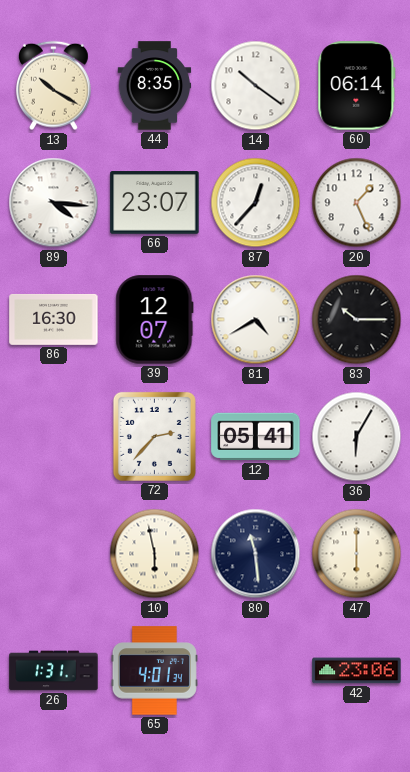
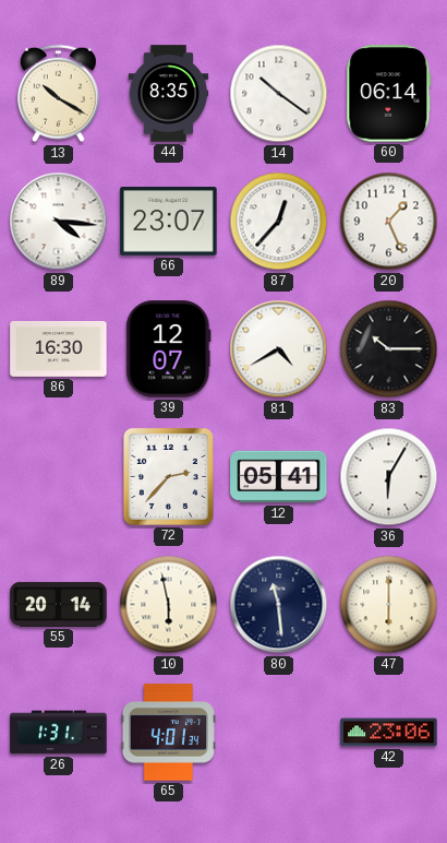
55: none -> 20:14 (59, 604)
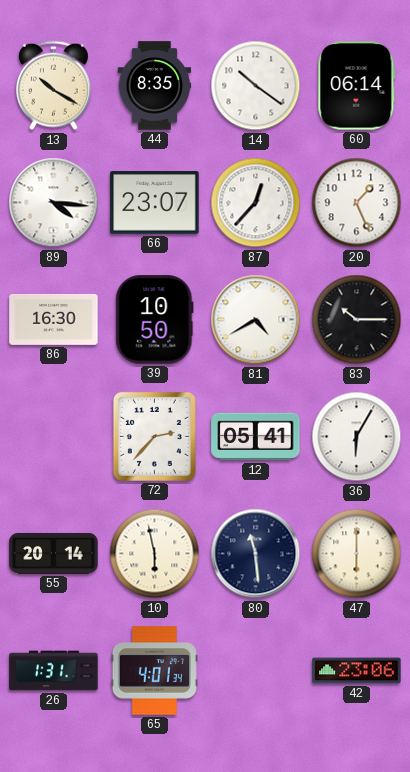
39: 12:07 -> 10:50 (155, 320)
